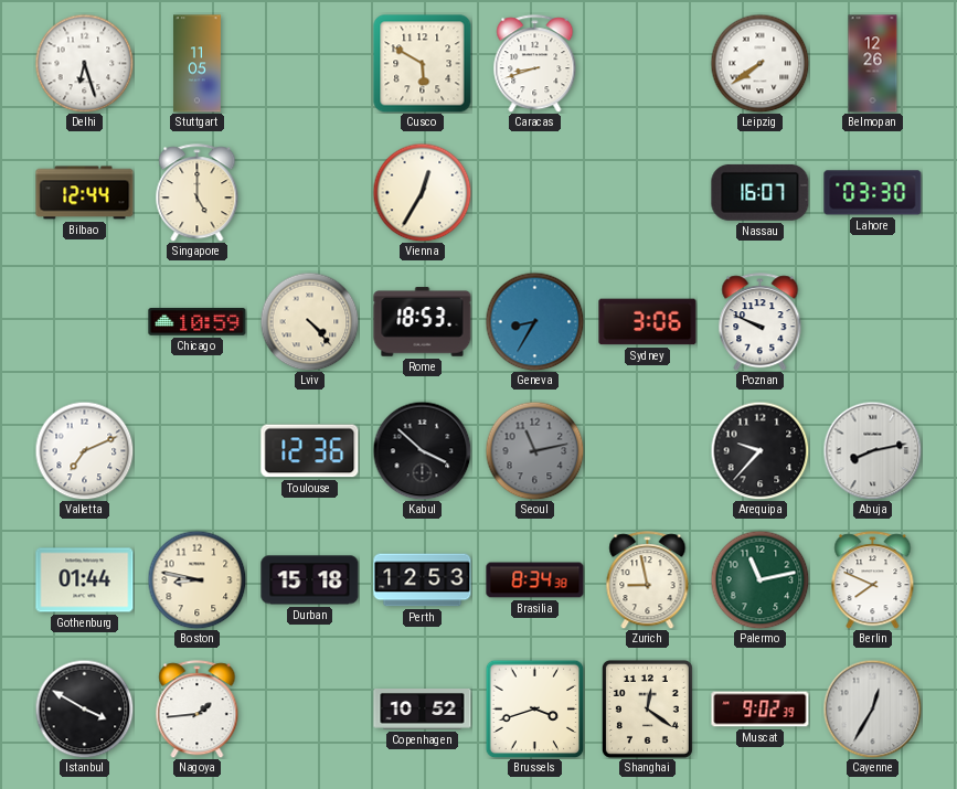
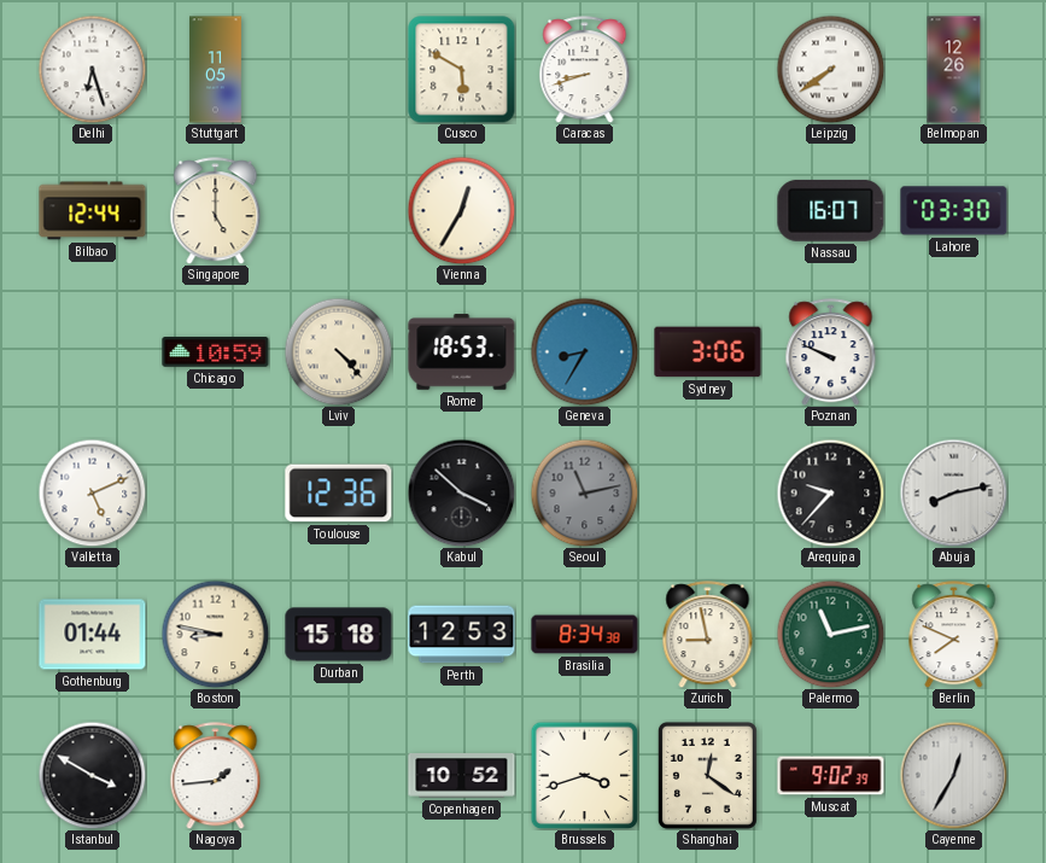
Valletta: 7:11 -> 5:11 (92, 492)
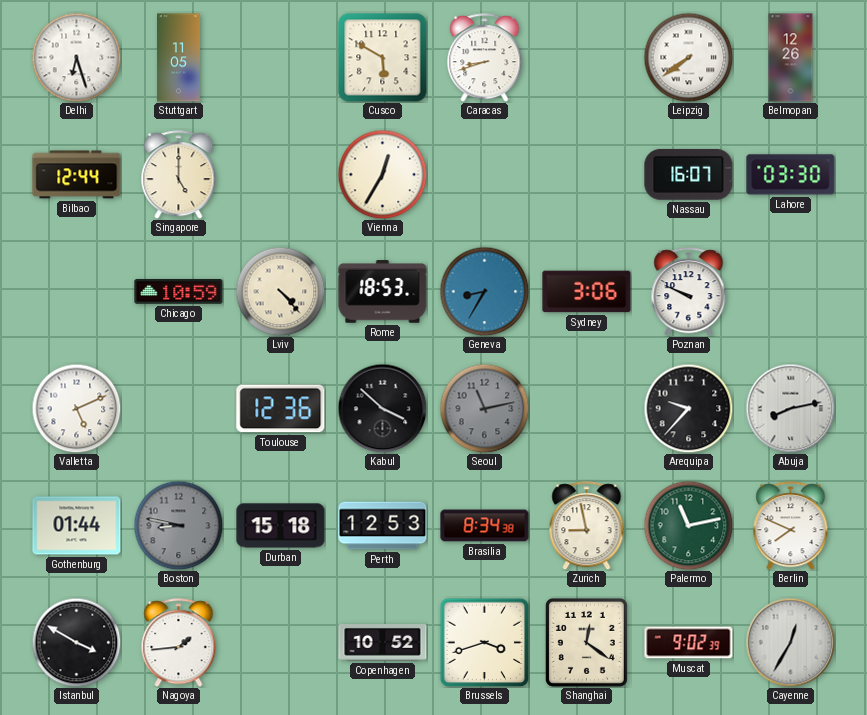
Boston dial: cream -> grey (178, 525)
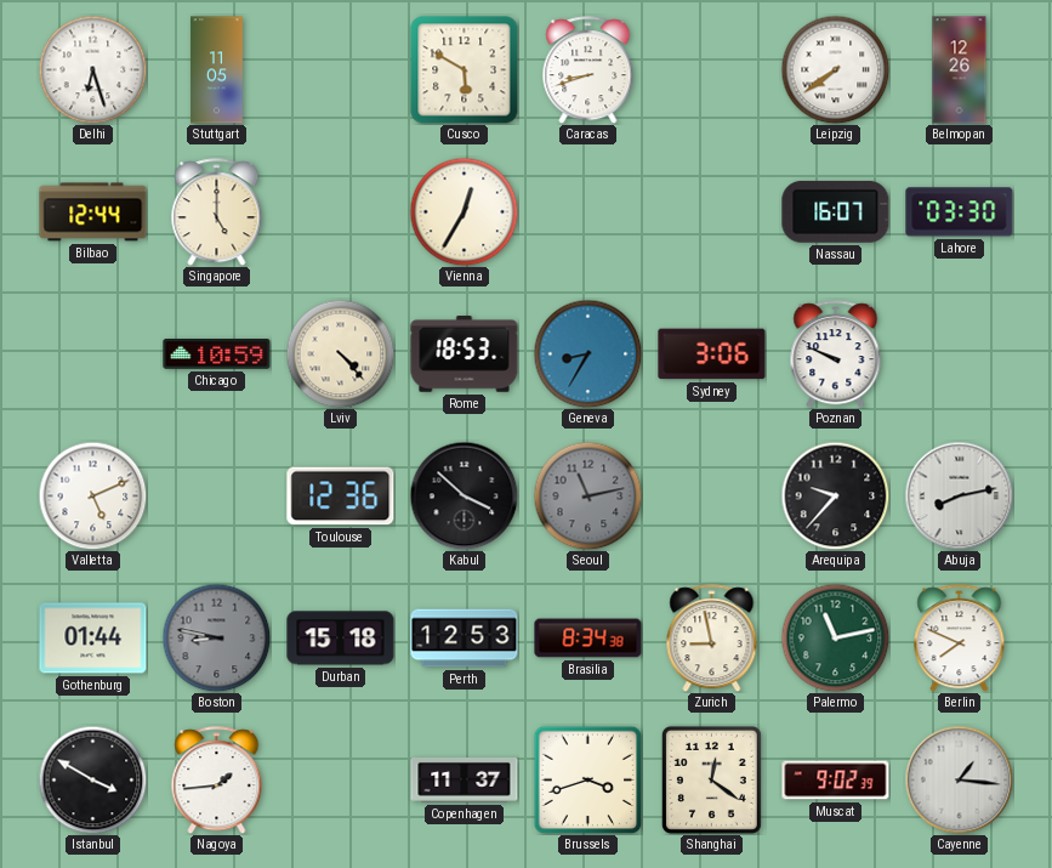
Copenhagen: 10:52 -> 11:37 (465, 781)
Cayenne: 12:35 -> 1:16 (959, 779)
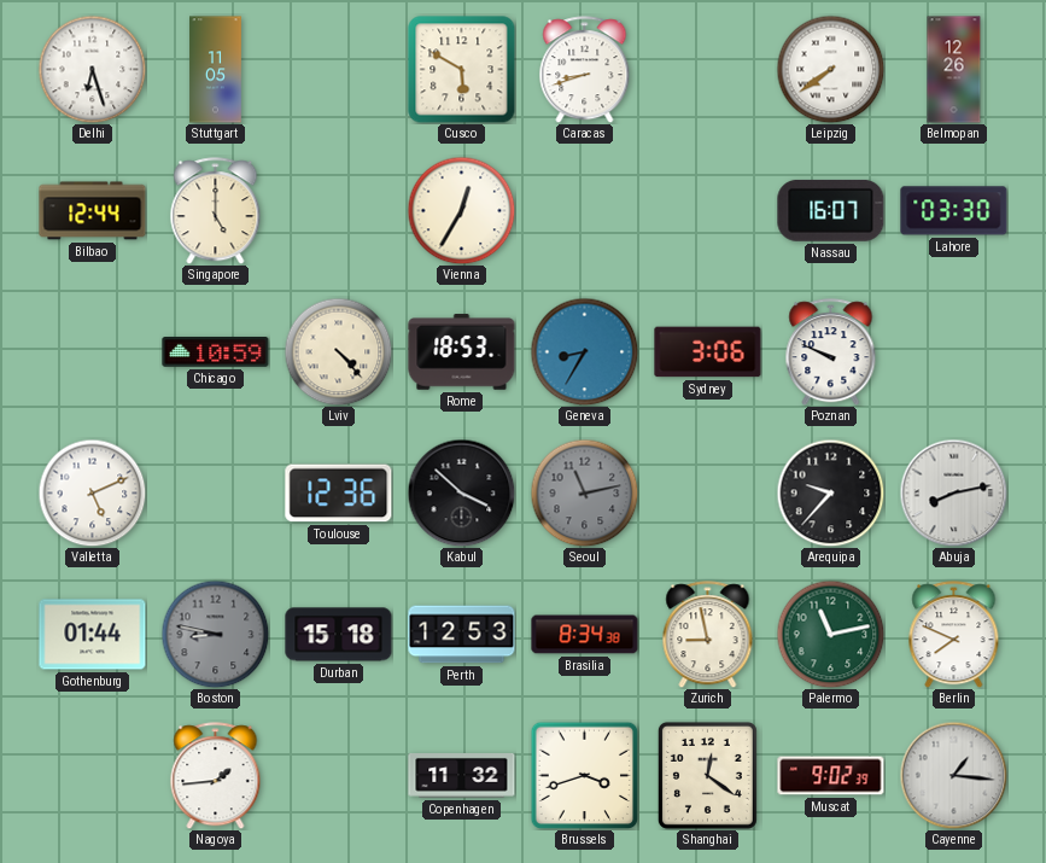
Istanbul: 3:50 -> none (92, 779)
Copenhagen: 11:37 -> 11:32 (462, 776)
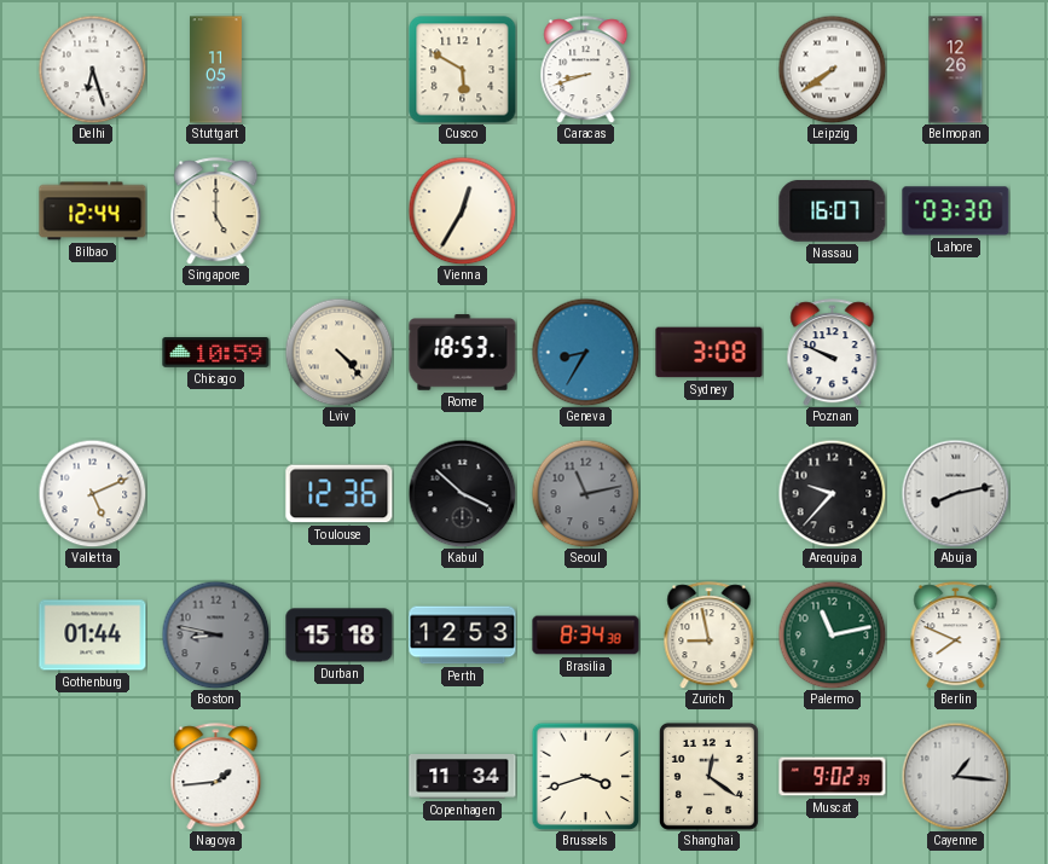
Sydney: 3:06 -> 3:08 (710, 353)
Copenhagen: 11:32 -> 11:34 (463, 777)
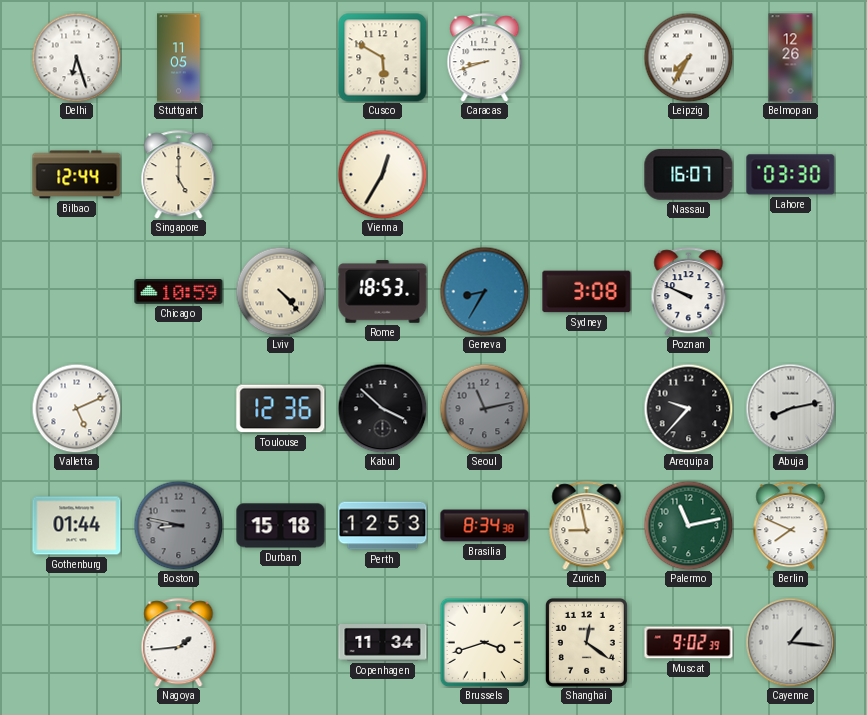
Leipzig: 7:39 -> 7:35 (688, 57)
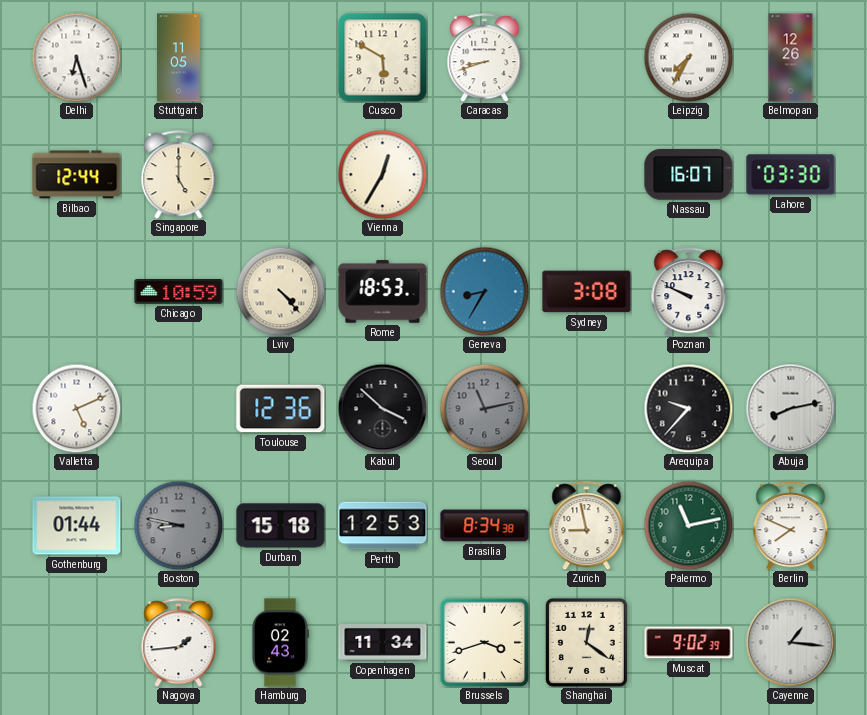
Hamburg: none -> 02:43 (280, 643)
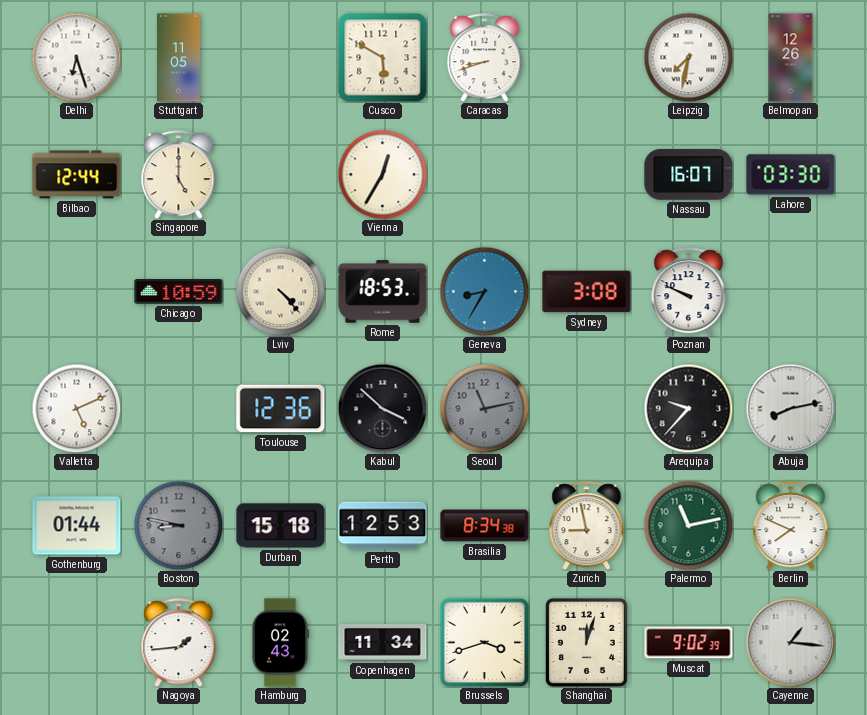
Leipzig: 7:35 -> 7:32 (688, 57)
Shanghai: 12:21 -> 12:03 (586, 642)
